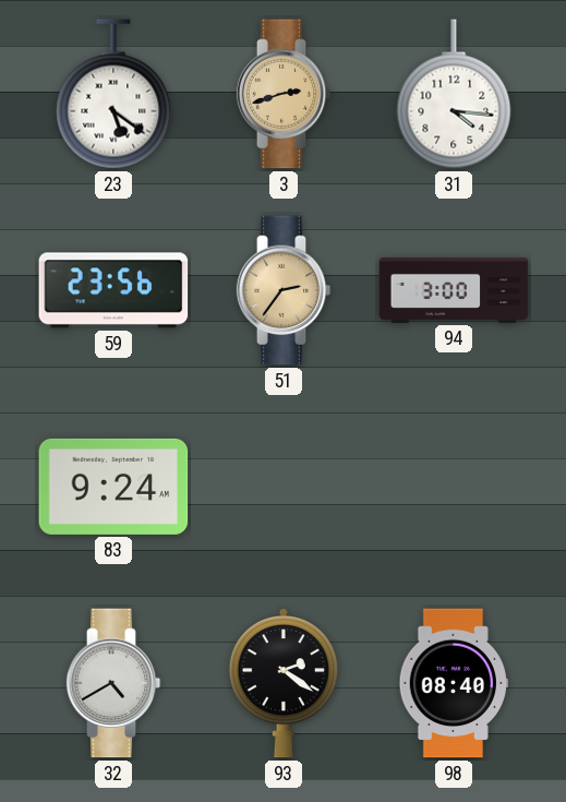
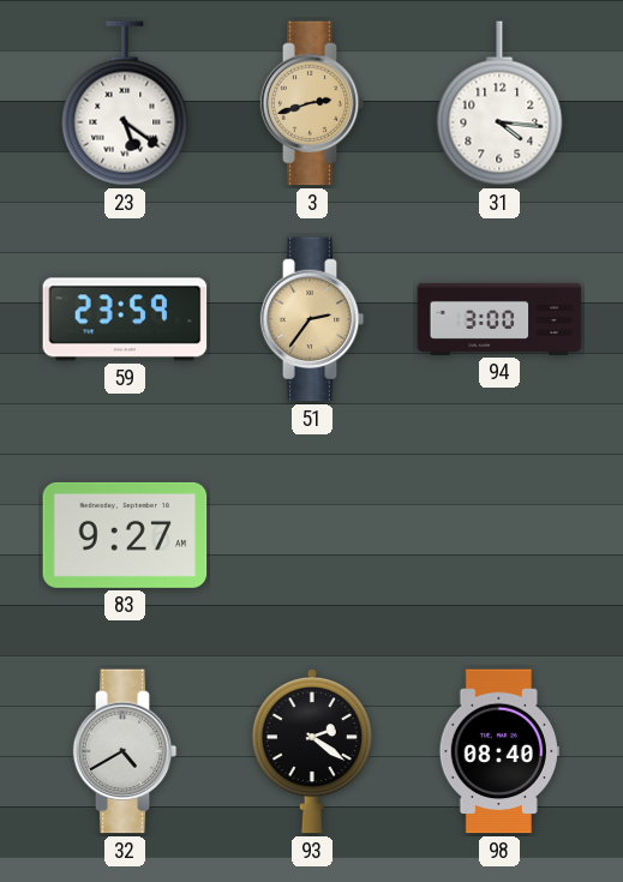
59: 23:56 -> 23:59 (125, 319)
83: 9:24 -> 9:27 (125, 535)
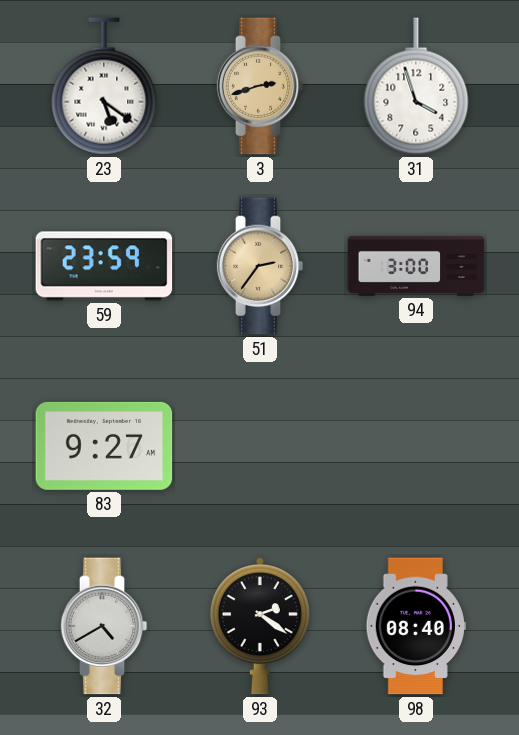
31: 4:16 -> 3:57 (416, 86)
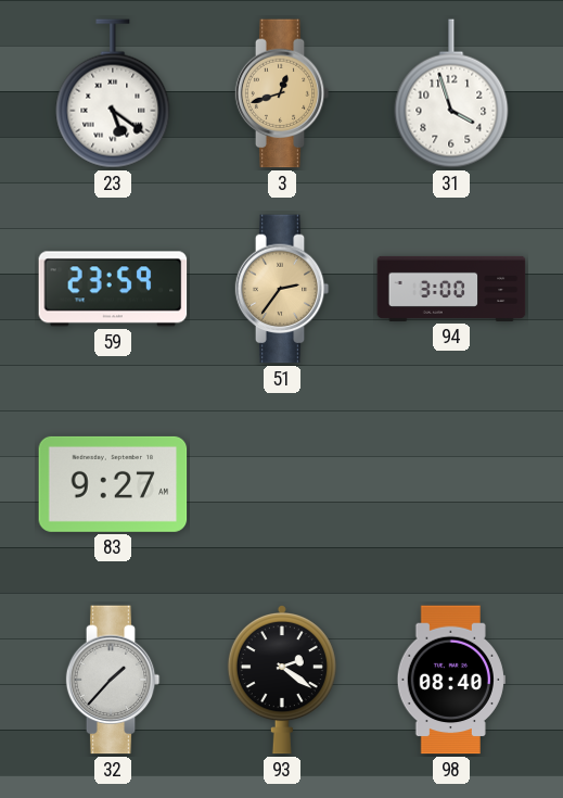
3: 2:42 -> 12:42 (282, 93)
32: 4:40 -> 1:37 (113, 680)
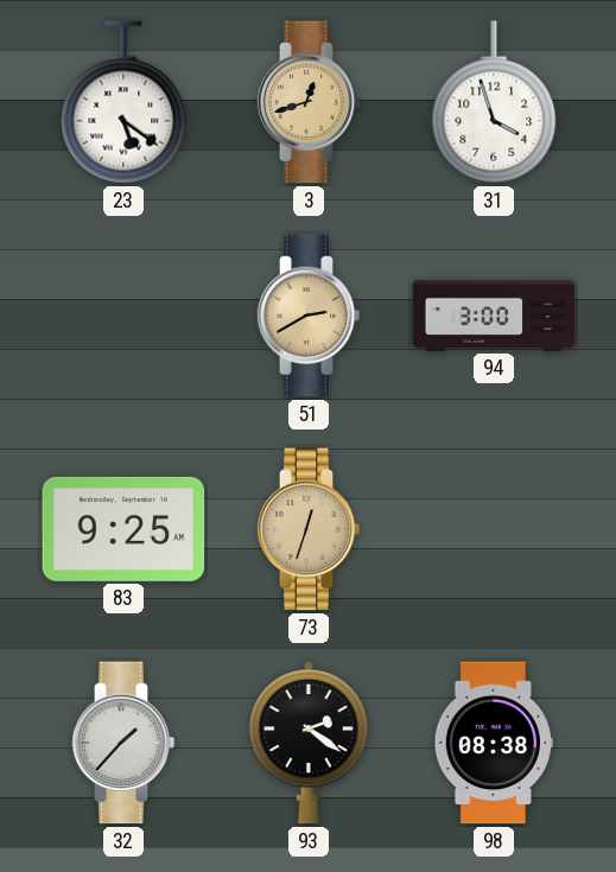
59: 23:59 -> none (113, 289)
51: 2:36 -> 2:40 (309, 316)
83: 9:27 -> 9:25 (123, 529)
73: none -> 12:33 (309, 529)
98: 08:40 -> 08:38 (494, 743)
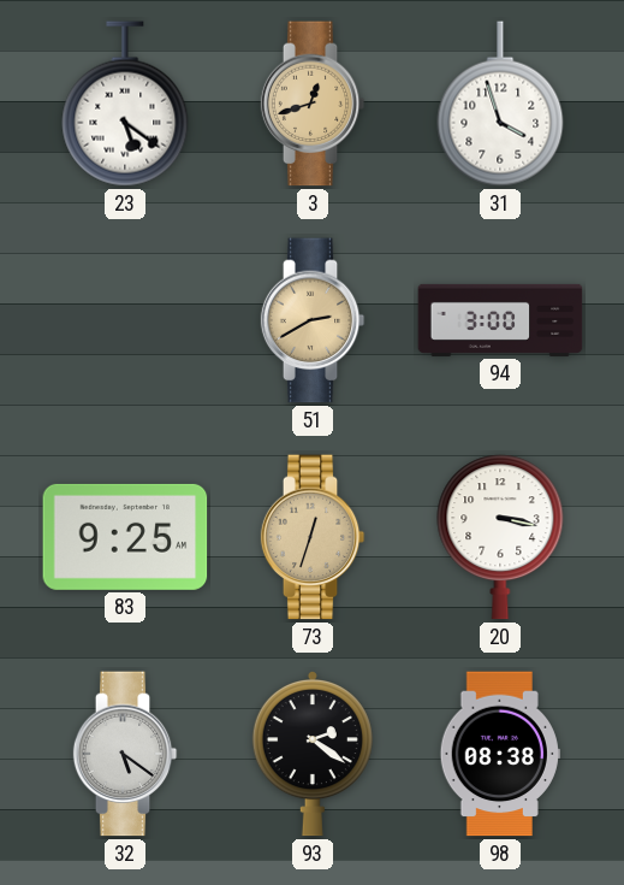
20: none -> 3:17 (500, 537)
32: 1:37 -> 5:21 (125, 754)
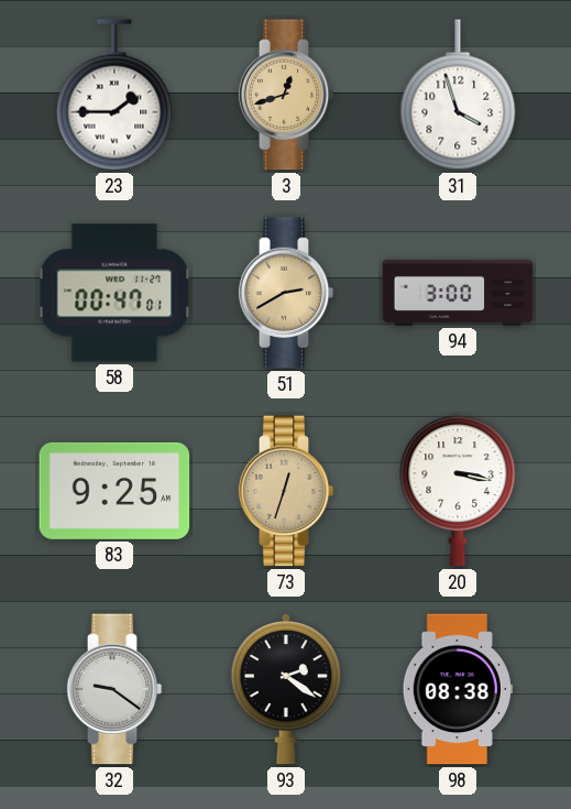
23: 5:21 -> 1:45 (114, 95)
58: none -> 00:47 (114, 293)
32: 5:21 -> 9:21 (114, 689)
